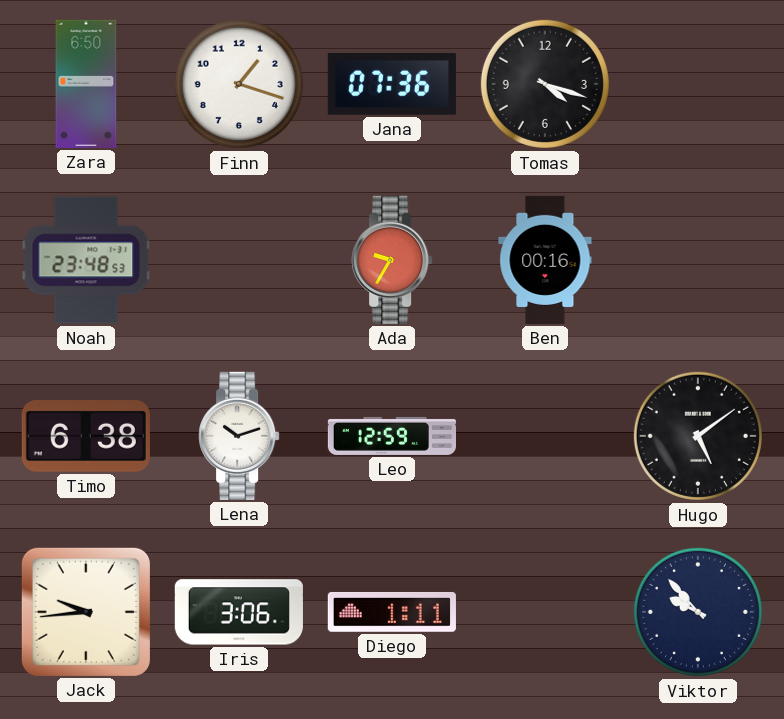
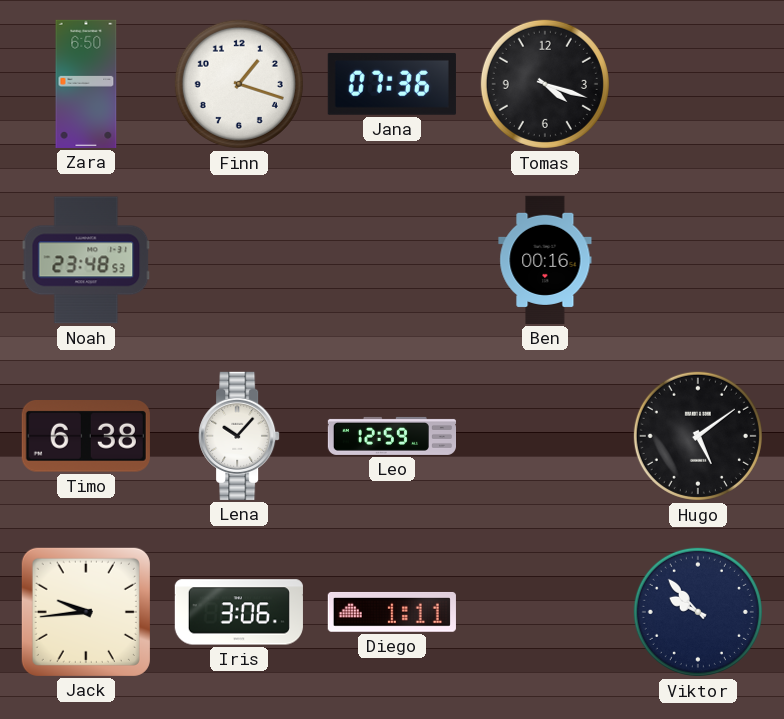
Ada: 9:35 -> none (392, 260)
Lena: 10:12 -> 10:07 (239, 436)
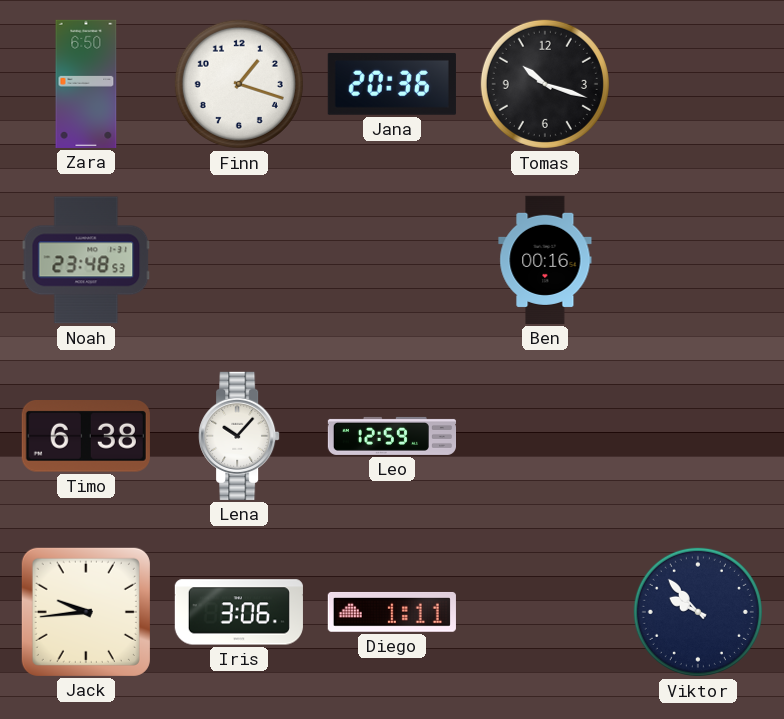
Jana: 07:36 -> 20:36 (392, 84)
Tomas: 4:18 -> 10:18 (545, 84)
Hugo: 5:09 -> none (698, 436)
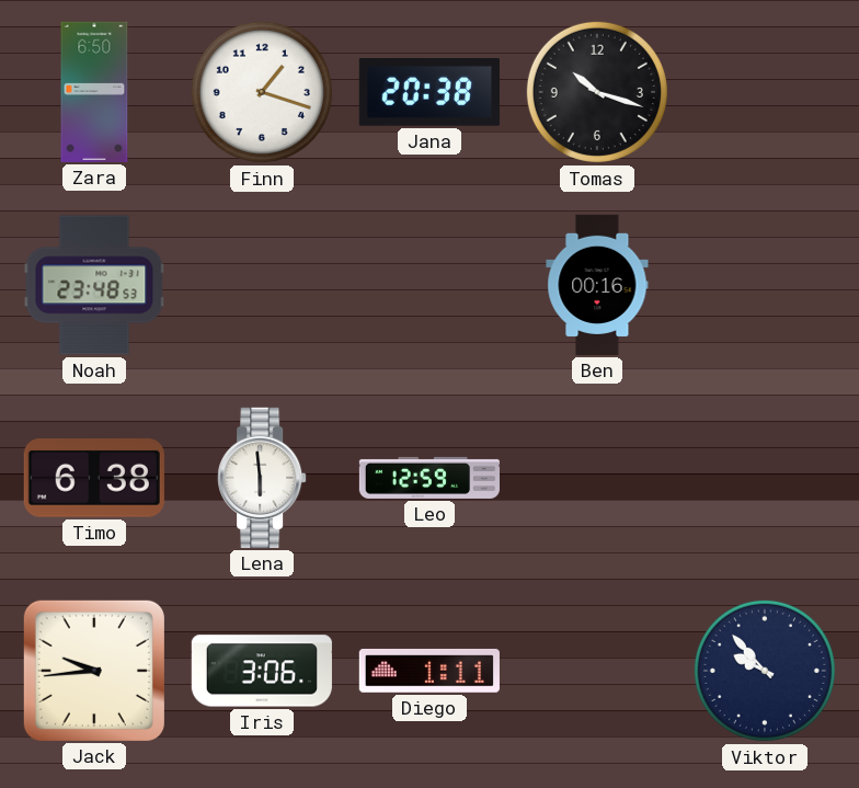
Jana: 20:36 -> 20:38 (429, 92)
Lena: 10:07 -> 5:59 (262, 478)
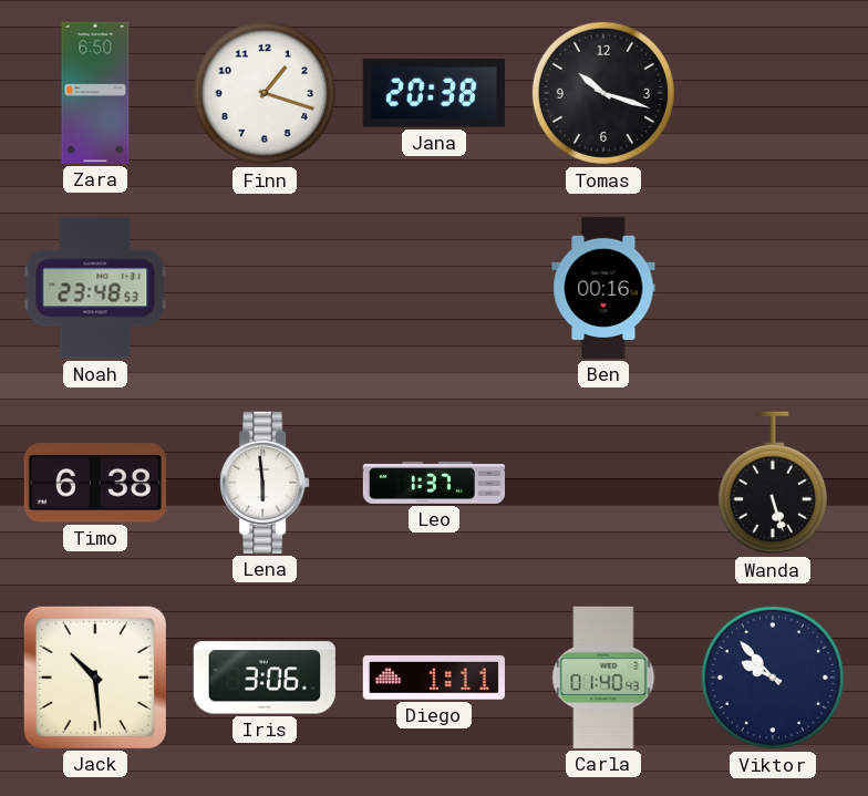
Leo: 12:59 -> 1:37 (433, 483)
Wanda: none -> 5:27 (773, 483)
Jack: 9:44 -> 10:29 (95, 678)
Carla: none -> 01:40 (603, 678)
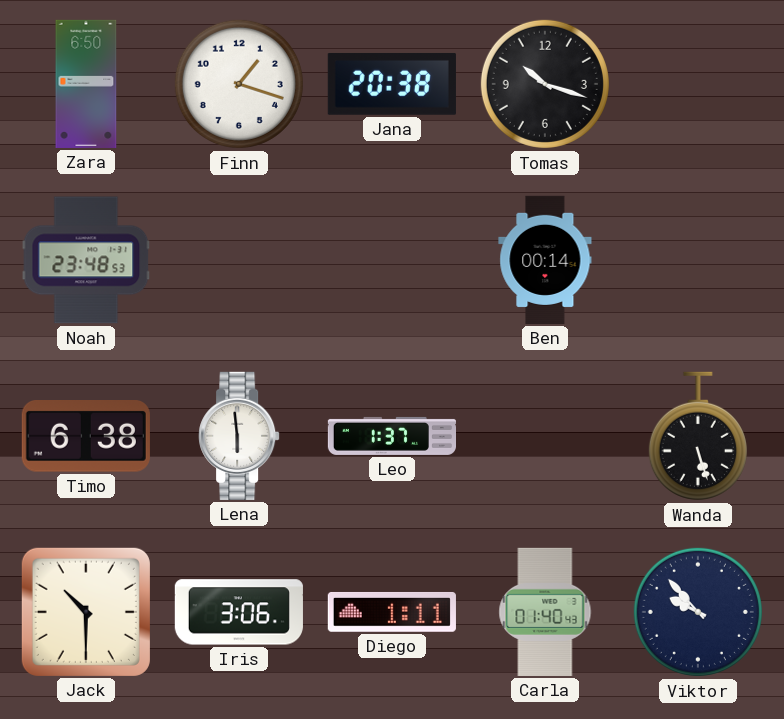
Ben: 00:16 -> 00:14 (545, 260)
Jack: 10:29 -> 10:30 (86, 612)
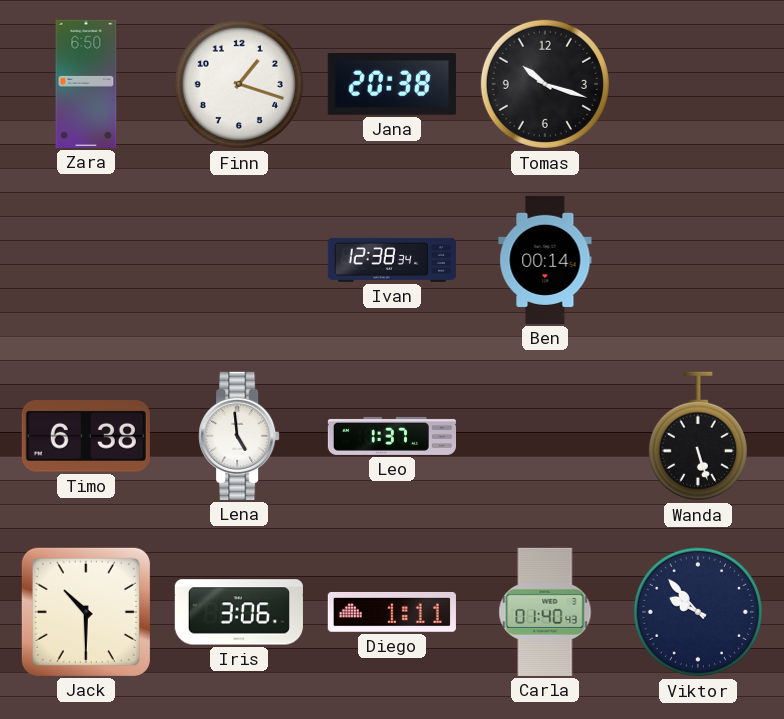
Noah: 23:48 -> none (86, 260)
Ivan: none -> 12:38 (392, 260)
Lena: 5:59 -> 4:59 (239, 436)
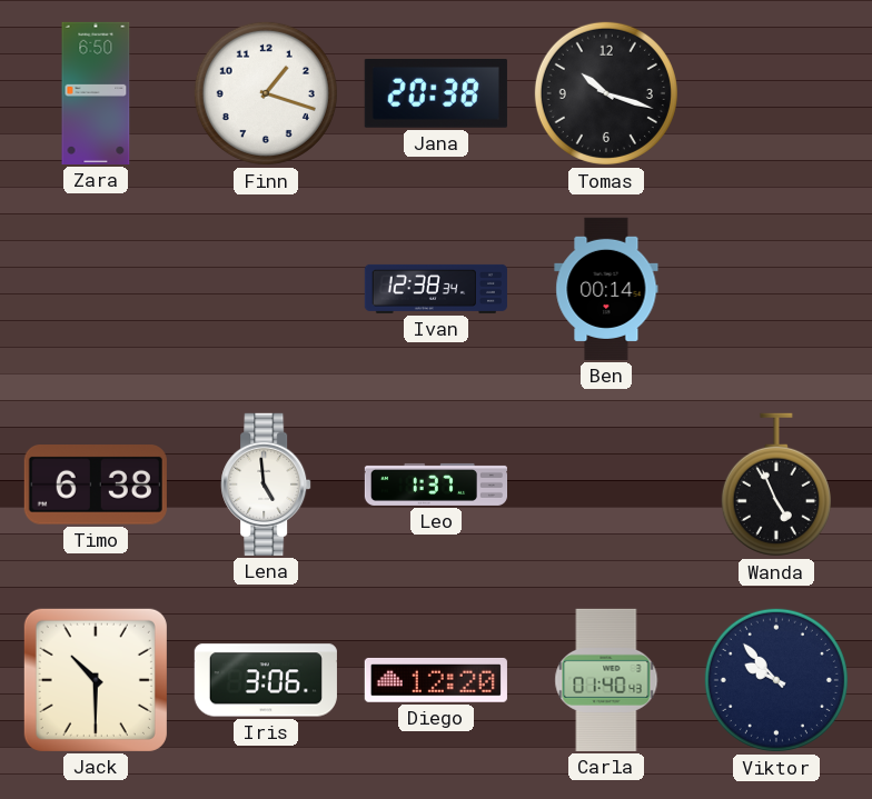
Wanda: 5:27 -> 4:56 (776, 485)
Diego: 1:11 -> 12:20 (436, 680)
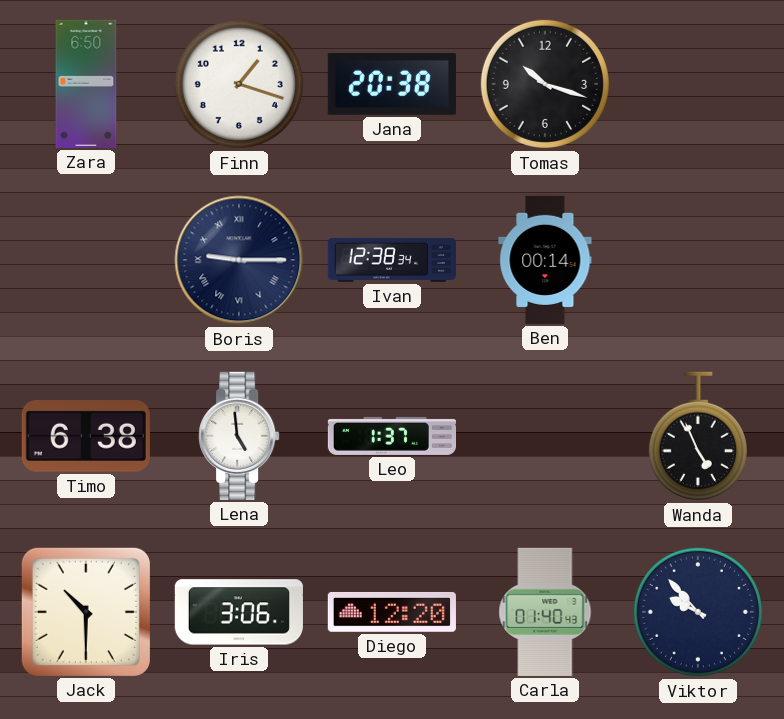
Boris: none -> 9:15 (239, 260)
